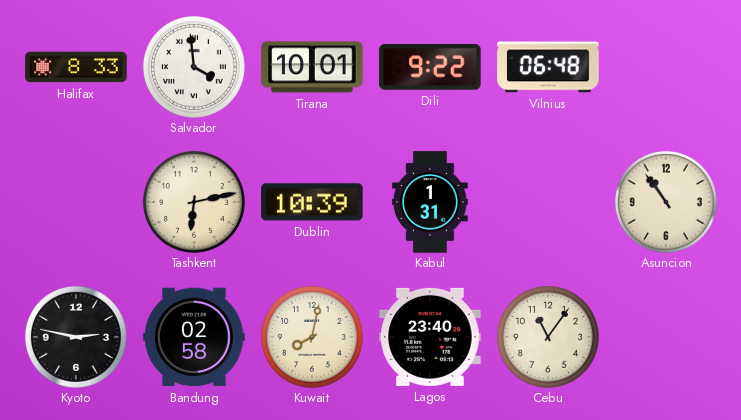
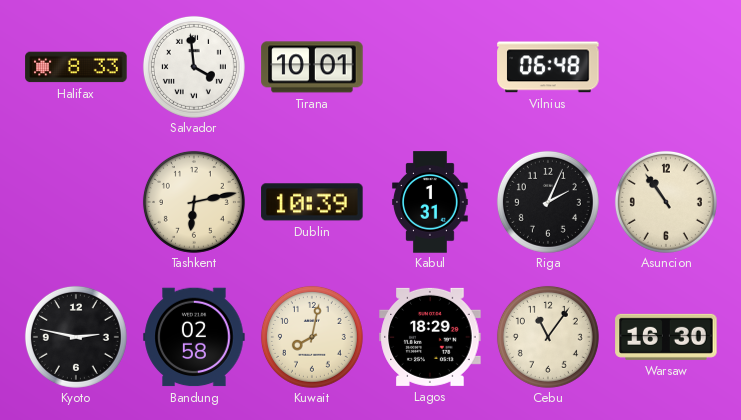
Dili: 9:22 -> none (430, 68)
Riga: none -> 2:04 (548, 202)
Lagos: 23:40 -> 18:29 (430, 337)
Warsaw: none -> 16:30 (666, 337)
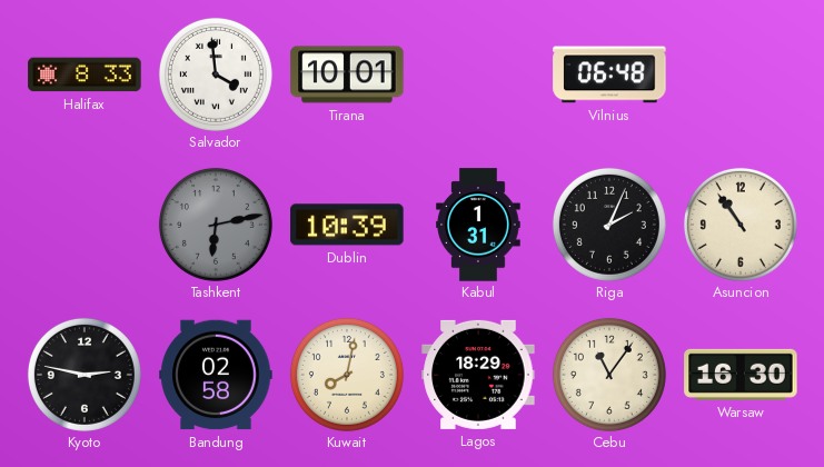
Tashkent dial: cream -> grey (216, 225)
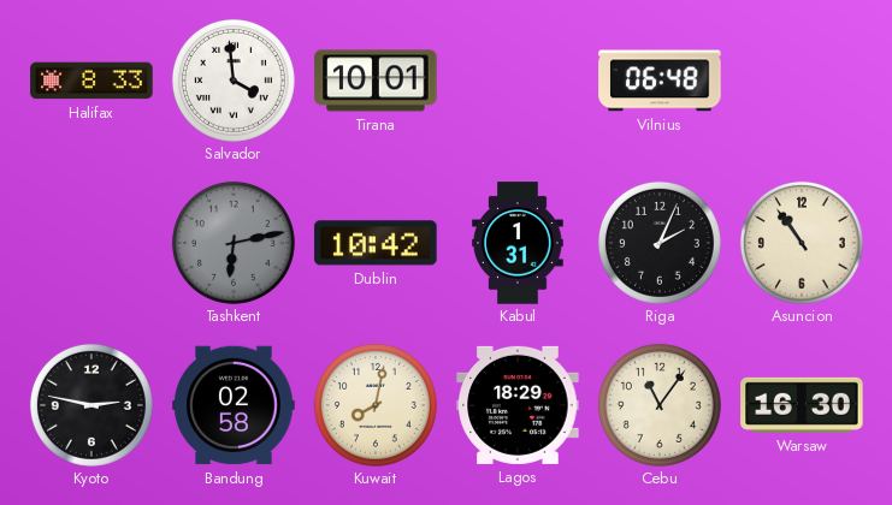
Dublin: 10:39 -> 10:42 (376, 243)
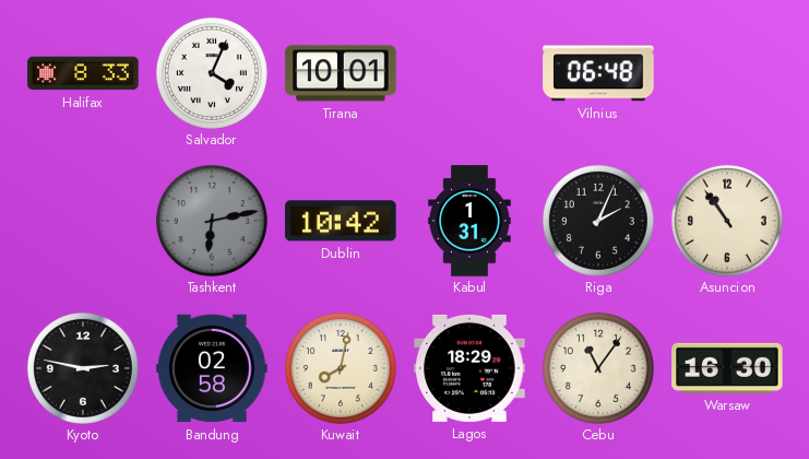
Salvador: 3:59 -> 4:04 (212, 73)
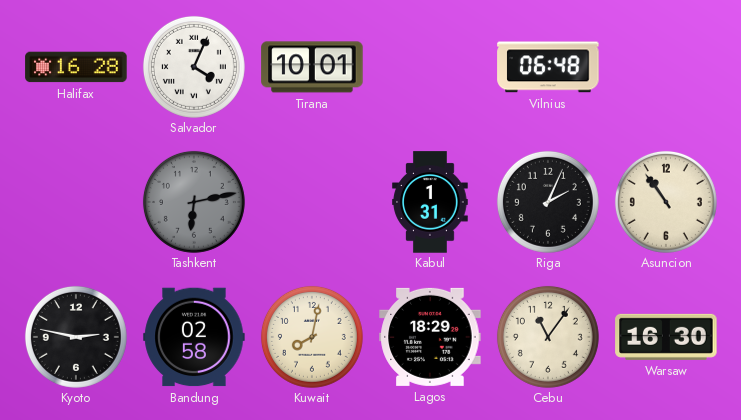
Halifax: 8:33 -> 16:28 (76, 67)
Dublin: 10:42 -> none (341, 221)
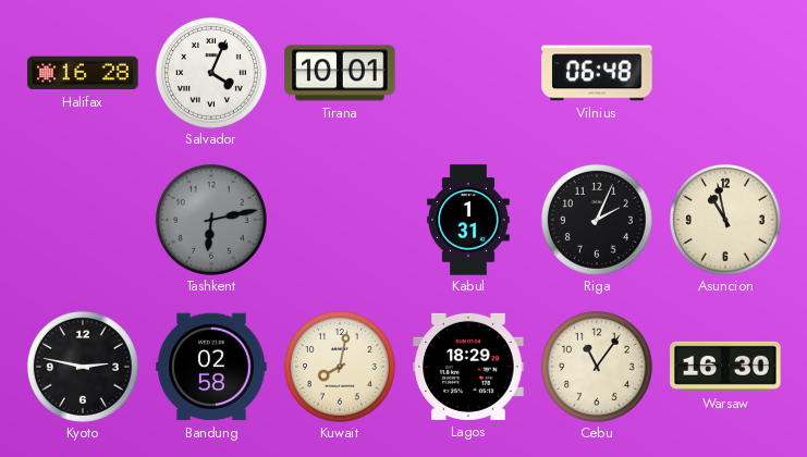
Asuncion: 10:54 -> 10:58 (725, 220)
